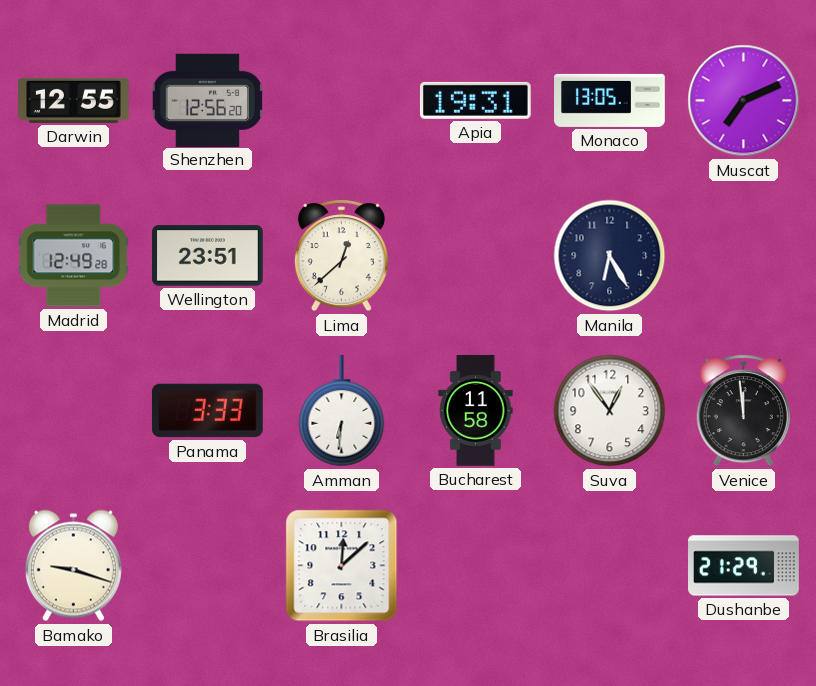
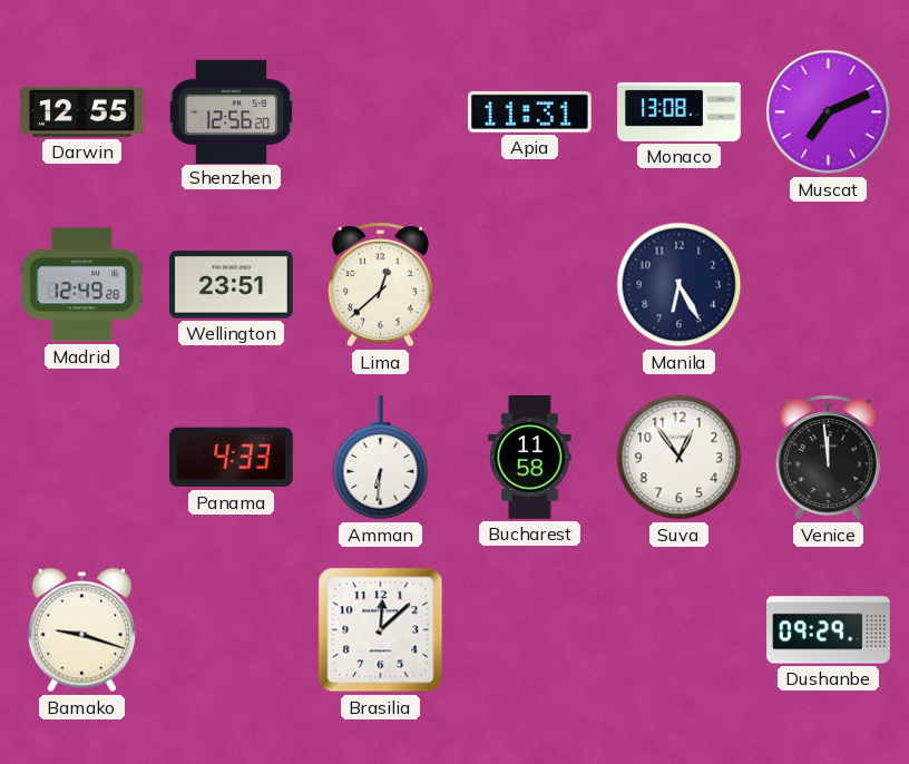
Apia: 19:31 -> 11:31 (529, 111)
Monaco: 13:05 -> 13:08 (680, 111)
Panama: 3:33 -> 4:33 (231, 458)
Dushanbe: 21:29 -> 09:29 (829, 630)
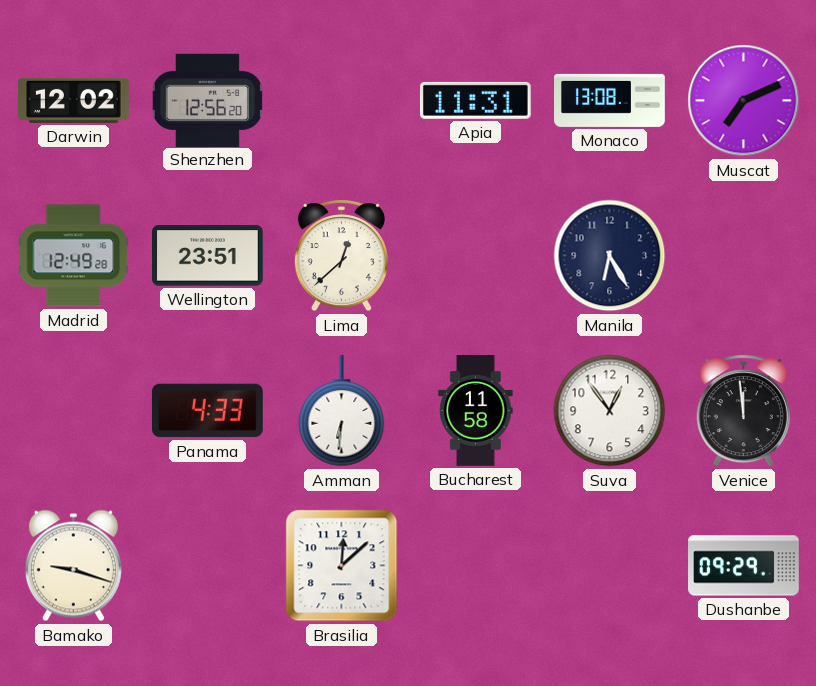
Darwin: 12:55 -> 12:02 (74, 100)
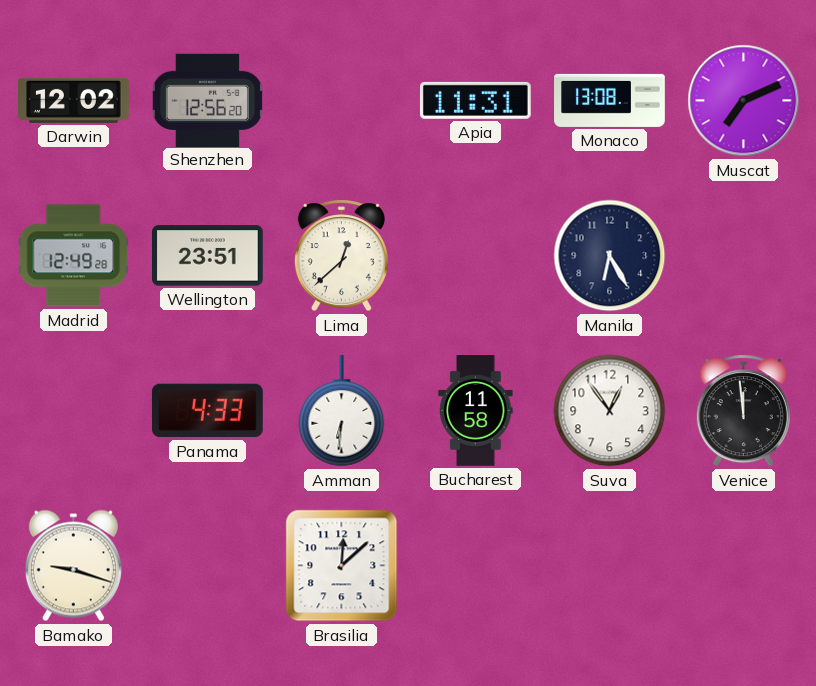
Dushanbe: 09:29 -> none (744, 566)
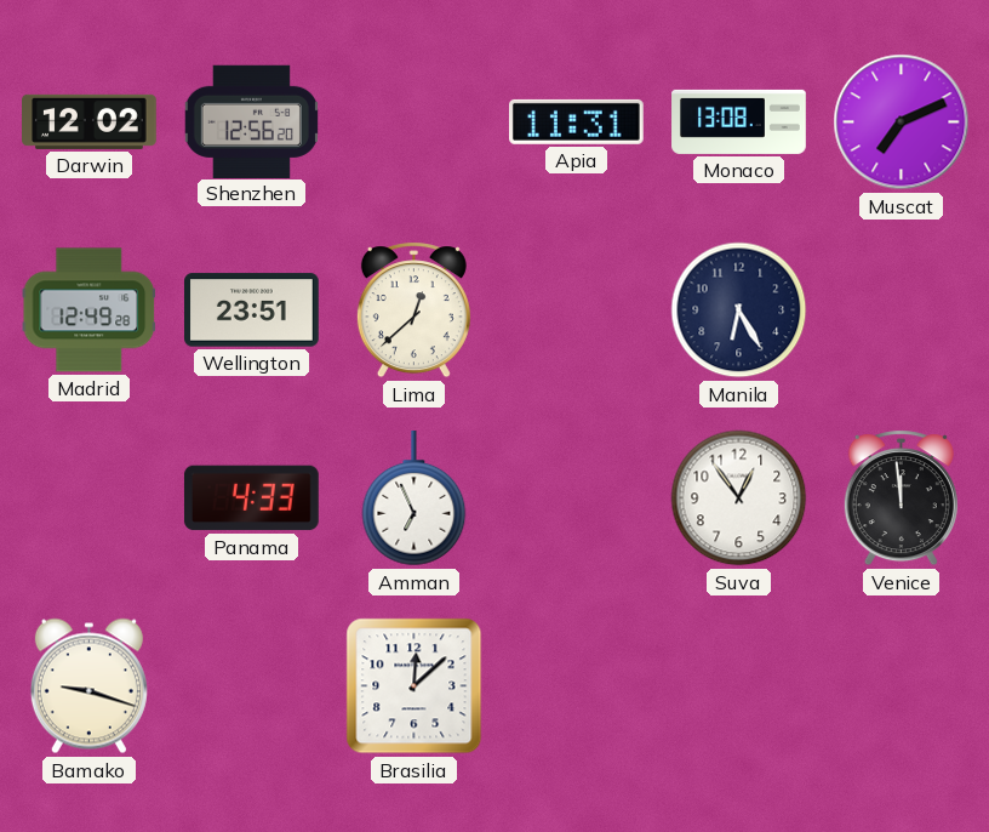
Amman: 6:31 -> 6:56 (415, 500)
Bucharest: 11:58 -> none (476, 411)
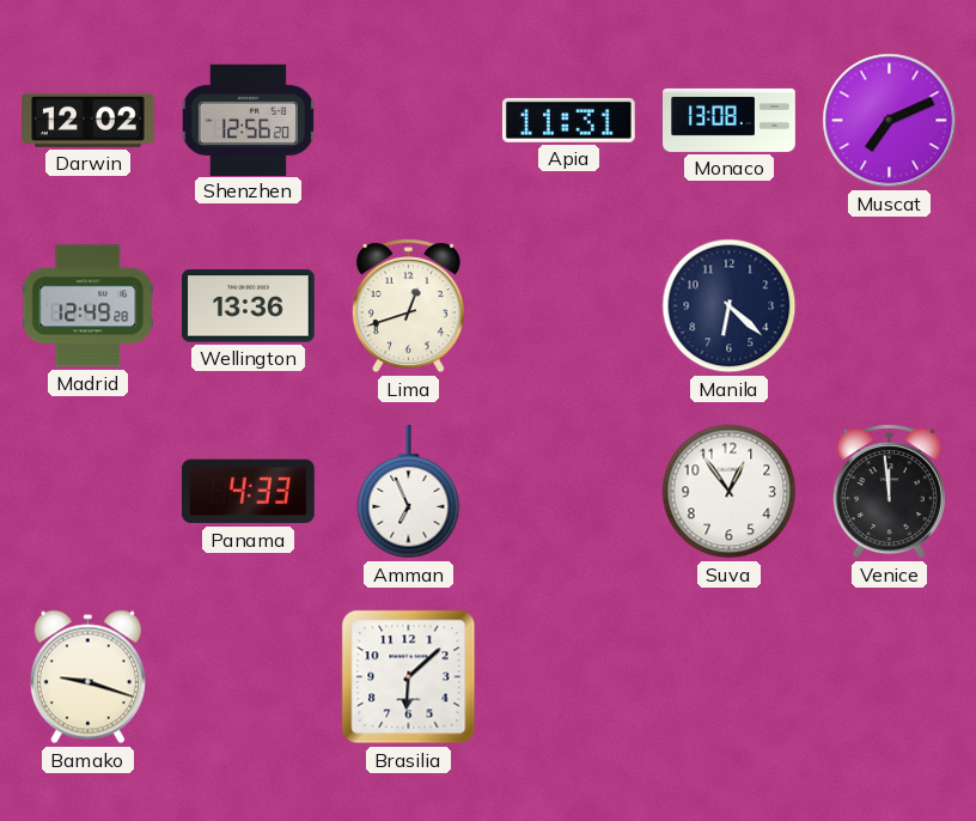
Wellington: 23:51 -> 13:36 (249, 306)
Lima: 12:38 -> 12:42 (408, 306)
Manila: 6:25 -> 6:22 (730, 306)
Brasilia: 12:08 -> 6:08 (409, 677)
